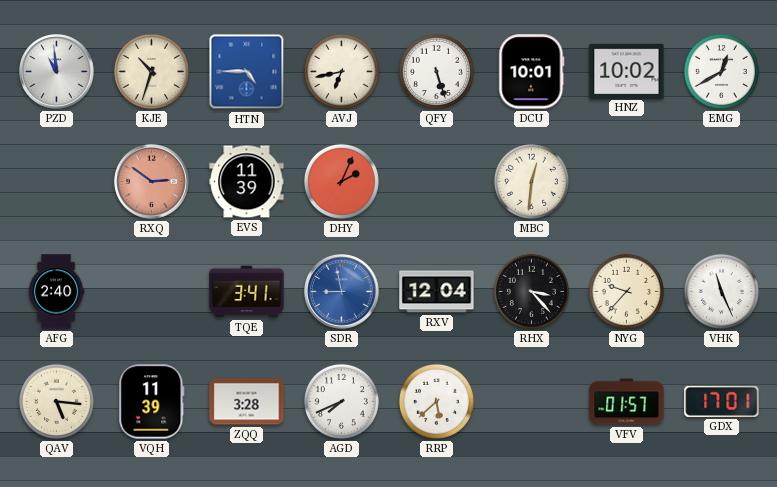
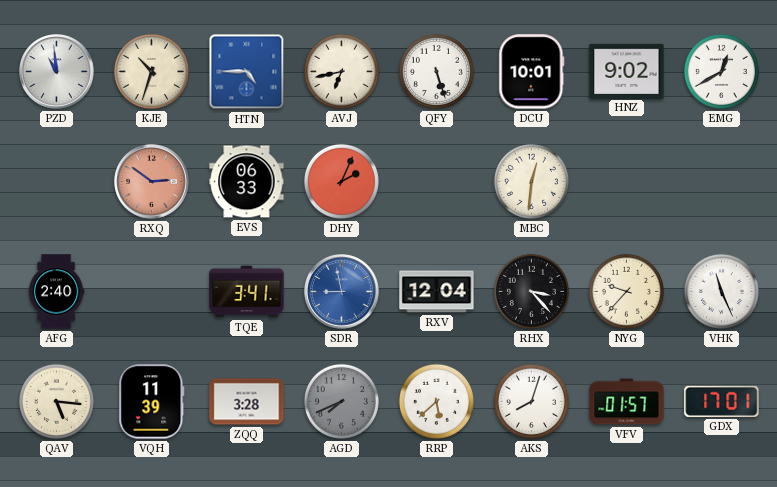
HNZ: 10:02 -> 9:02 (627, 71)
EVS: 11:39 -> 06:33 (247, 182)
AGD dial: white -> grey (341, 401)
AKS: none -> 8:03 (531, 401)
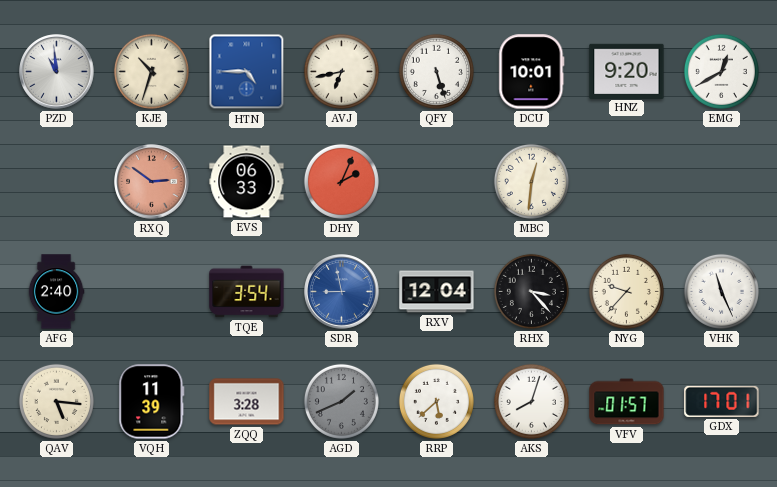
HNZ: 9:02 -> 9:20 (627, 71)
TQE: 3:41 -> 3:54 (247, 292)
AGD: 7:41 -> 1:41 (341, 401)
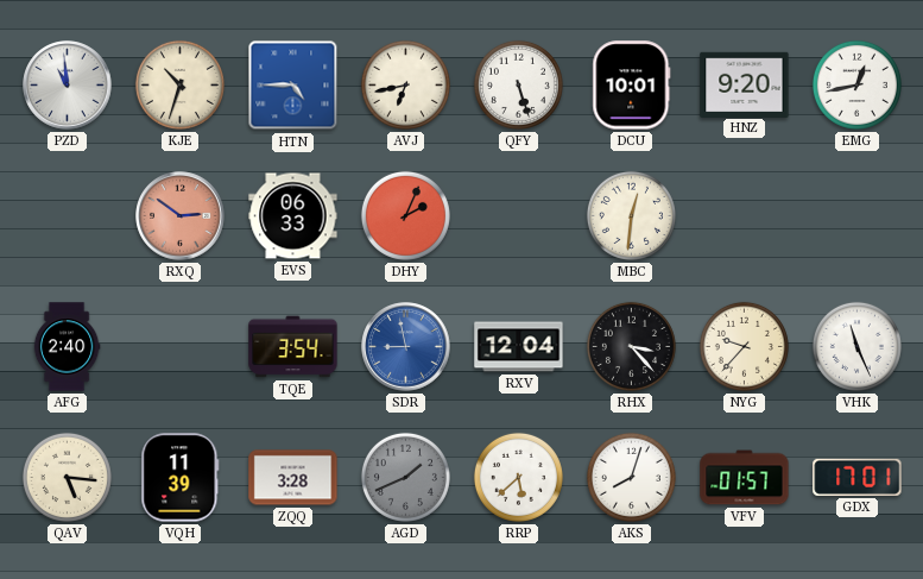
EMG: 12:40 -> 12:43 (856, 84)
